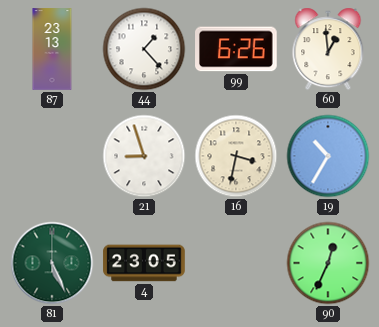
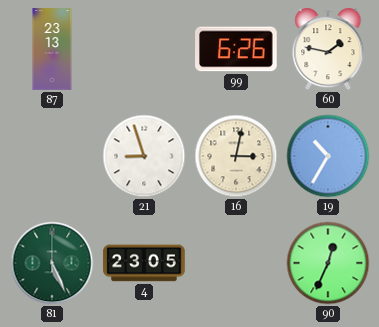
44: 1:23 -> none (144, 49)
60: 12:59 -> 1:47 (328, 49)
16: 3:32 -> 3:02 (236, 156)
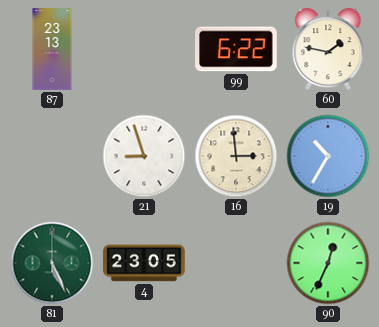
99: 6:26 -> 6:22 (236, 49)
16: 3:02 -> 2:59 (236, 156)
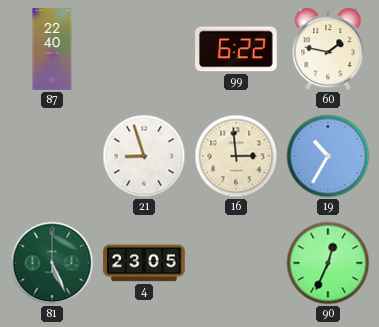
87: 23:13 -> 22:40 (52, 49)
